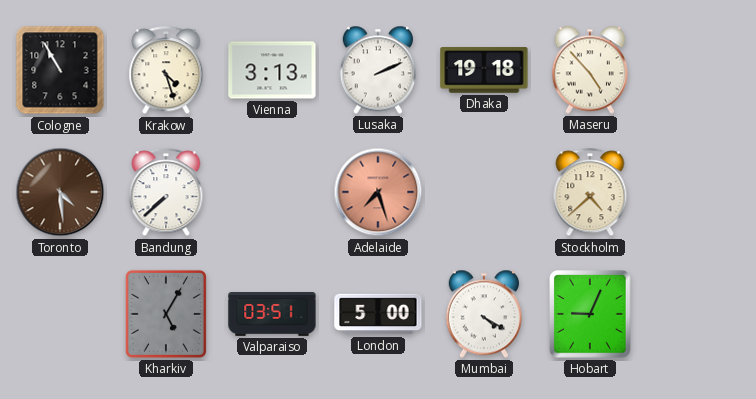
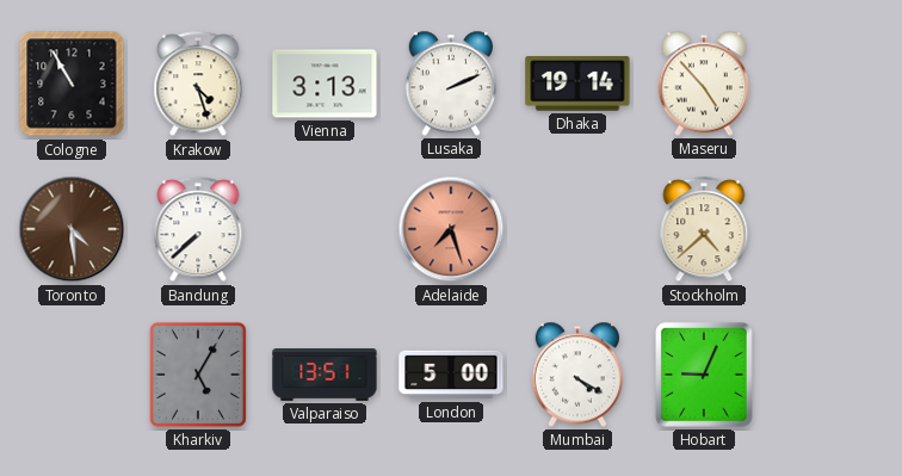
Dhaka: 19:18 -> 19:14 (577, 84)
Valparaiso: 03:51 -> 13:51 (325, 376)
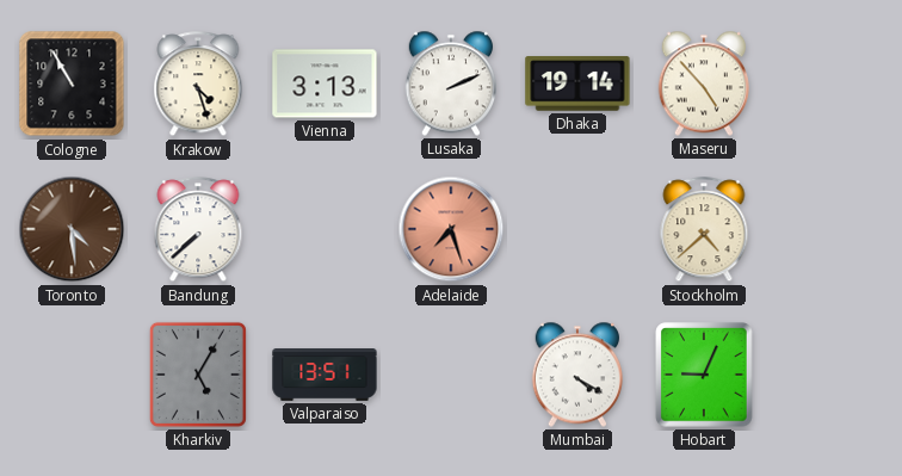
London: 5:00 -> none (451, 375)
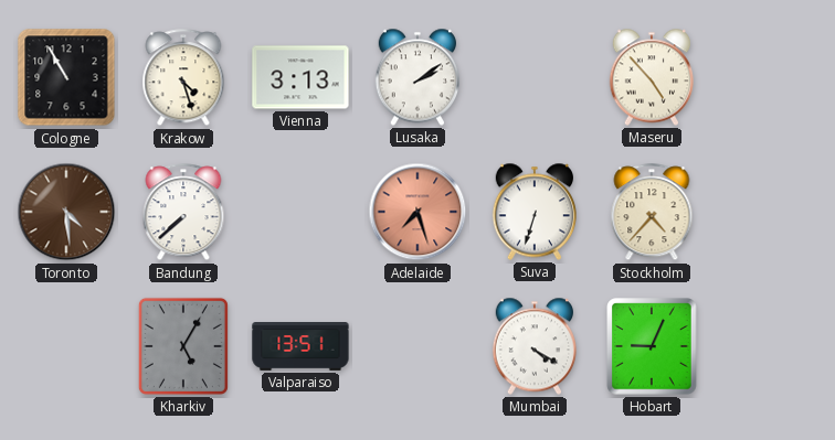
Lusaka: 2:11 -> 2:09 (416, 77)
Dhaka: 19:14 -> none (577, 84)
Suva: none -> 6:33 (533, 212)
Stockholm: 4:38 -> 4:37 (652, 213)
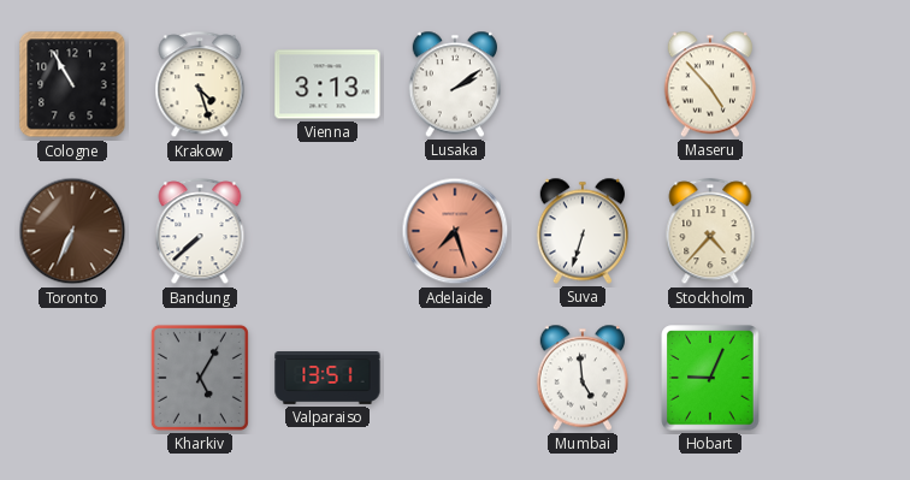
Toronto: 4:29 -> 6:34 (72, 231)
Mumbai: 4:20 -> 4:59 (581, 378)
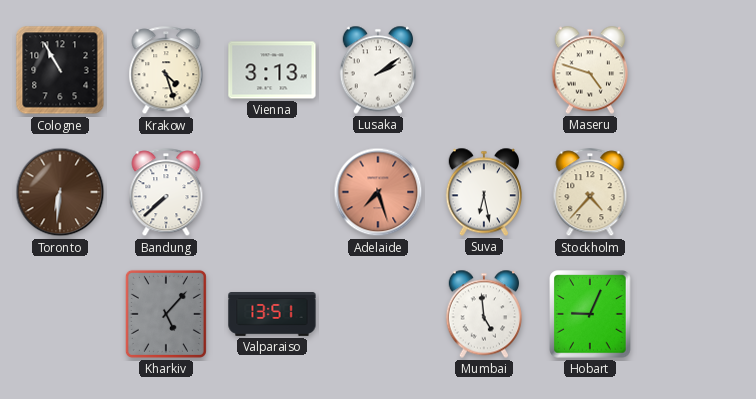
Maseru: 4:53 -> 4:48 (589, 70)
Toronto: 6:34 -> 6:31 (60, 192)
Suva: 6:33 -> 6:28 (483, 192)
Kharkiv: 5:05 -> 5:07 (166, 314)
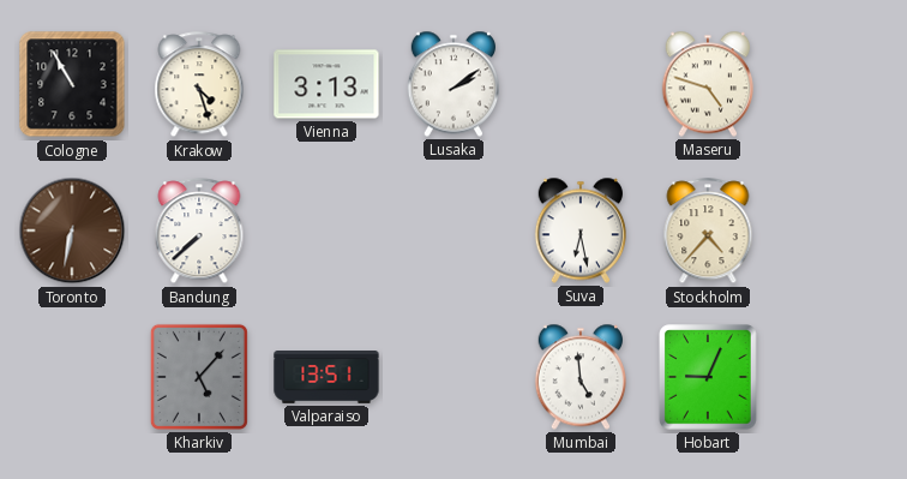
Toronto: 6:31 -> 6:32 (72, 230)
Adelaide: 7:27 -> none (378, 192)
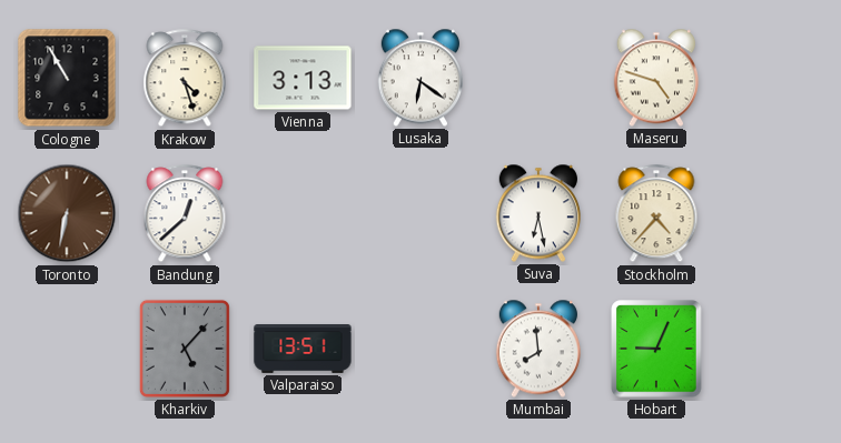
Lusaka: 2:09 -> 6:21 (419, 78)
Bandung: 7:38 -> 12:38 (185, 214)
Mumbai: 4:59 -> 7:59 (537, 349)
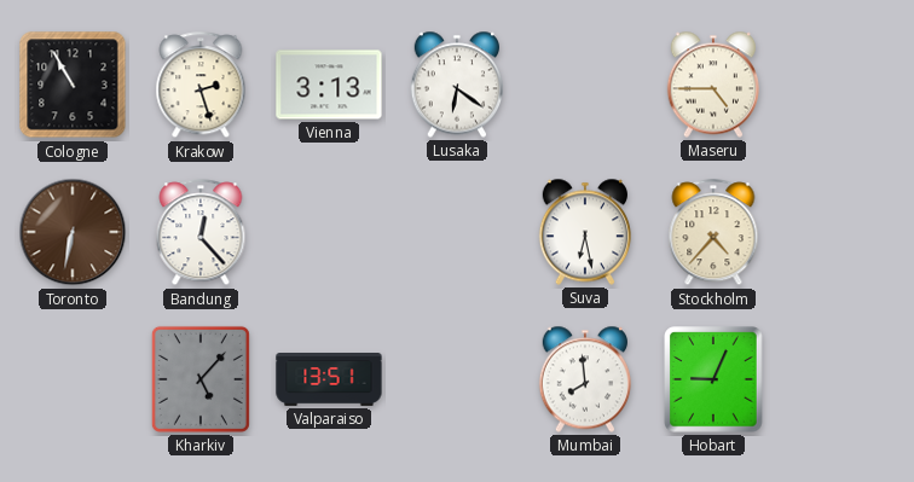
Krakow: 4:27 -> 2:27 (201, 86)
Maseru: 4:48 -> 4:45 (712, 85)
Bandung: 12:38 -> 12:23 (201, 233)
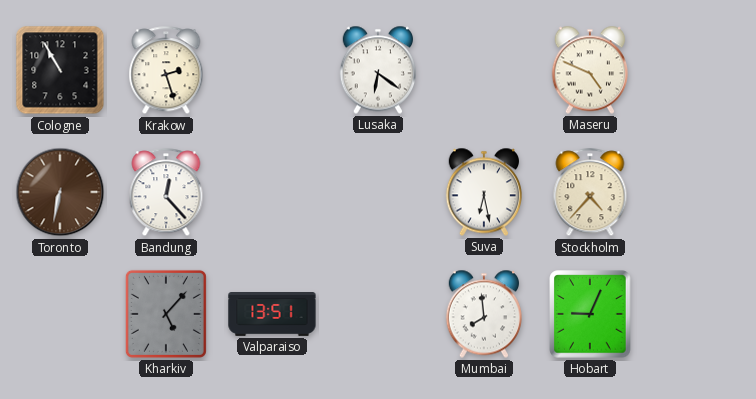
Vienna: 3:13 -> none (329, 85)
Maseru: 4:45 -> 4:49 (589, 70)
